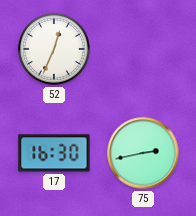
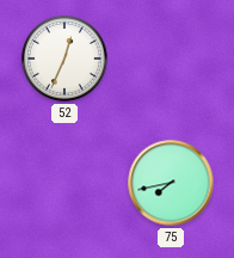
17: 16:30 -> none (54, 153)
75: 2:43 -> 7:43 (171, 183)
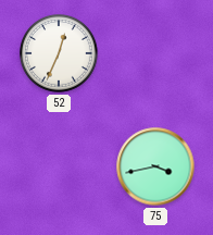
75: 7:43 -> 3:43 (155, 166)
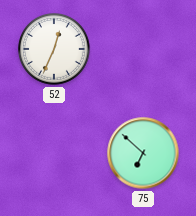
75: 3:43 -> 6:52 (143, 153)
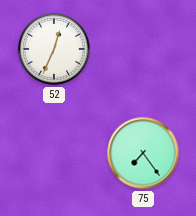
75: 6:52 -> 7:24 (143, 153)
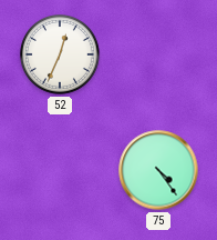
75: 7:24 -> 4:24 (158, 170)
